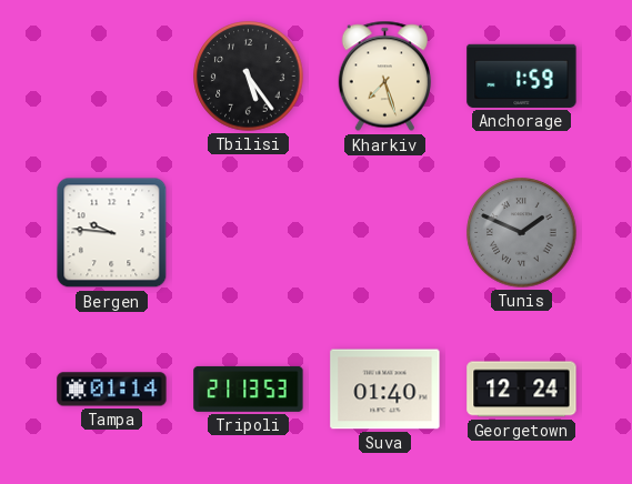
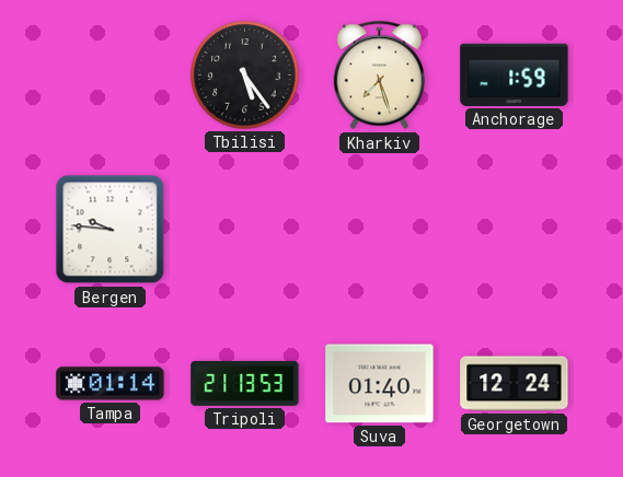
Tunis: 1:49 -> none (522, 233)
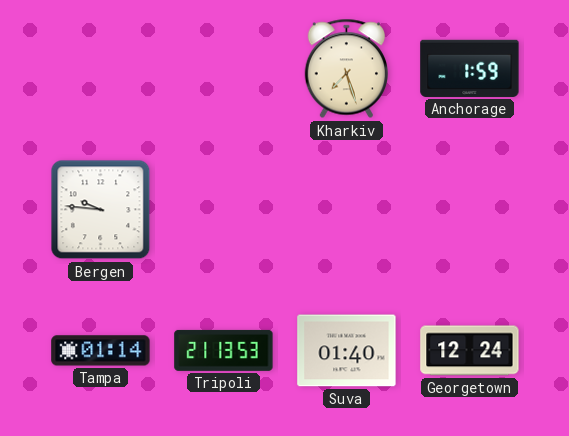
Tbilisi: 5:24 -> none (245, 75)
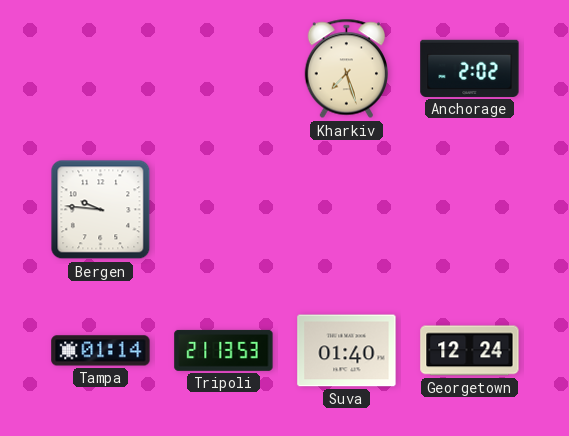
Anchorage: 1:59 -> 2:02 (470, 68)
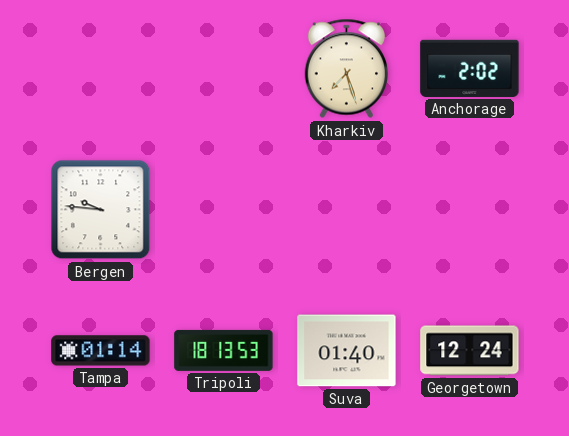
Tripoli: 21:13 -> 18:13 (224, 350)
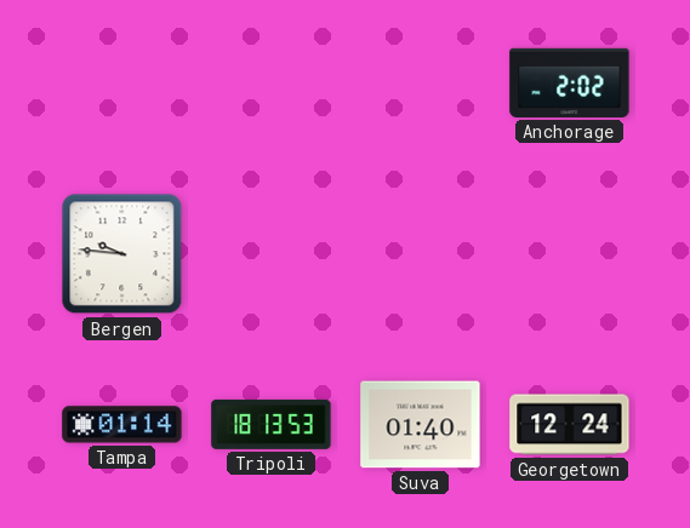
Kharkiv: 7:27 -> none (346, 69)
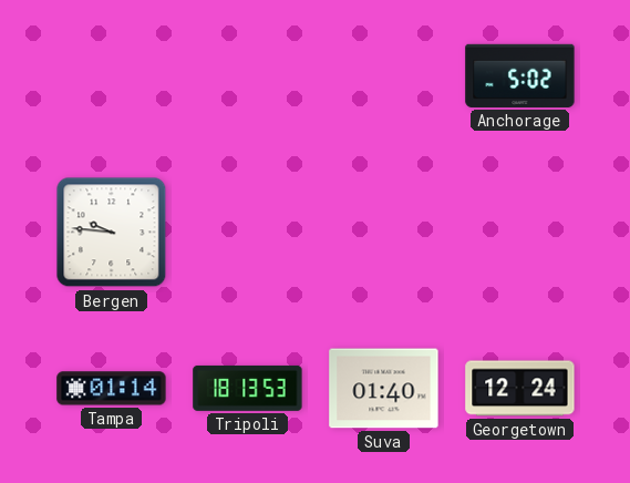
Anchorage: 2:02 -> 5:02 (520, 75)
